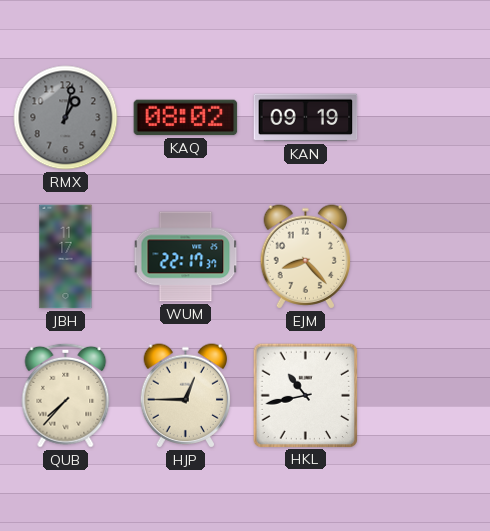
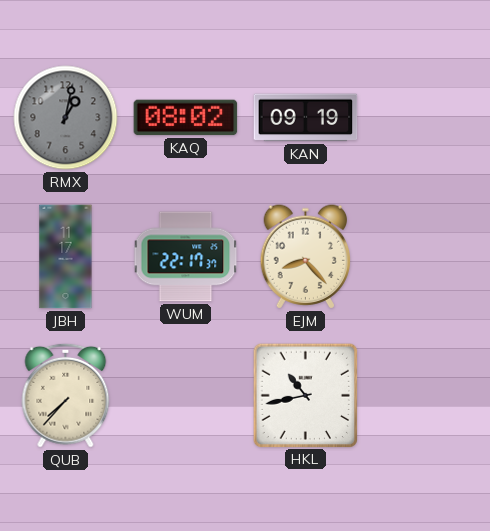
HJP: 12:45 -> none (186, 396)
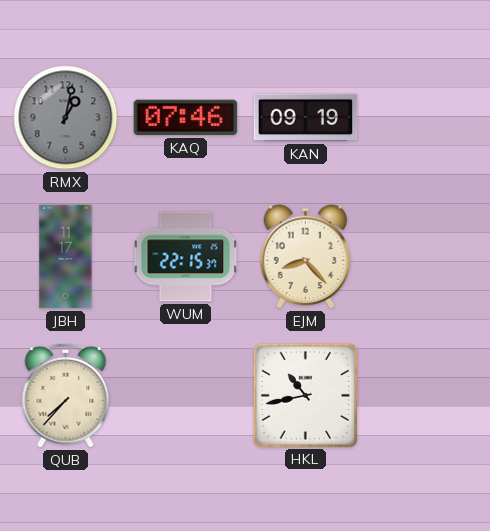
KAQ: 08:02 -> 07:46 (186, 118)
WUM: 22:17 -> 22:15 (186, 257)
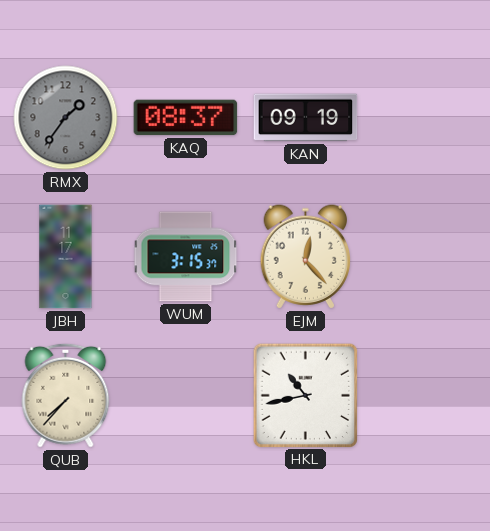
RMX: 1:02 -> 1:36 (66, 118)
KAQ: 07:46 -> 08:37 (186, 118)
WUM: 22:15 -> 3:15 (186, 257)
EJM: 8:23 -> 12:23 (306, 257)
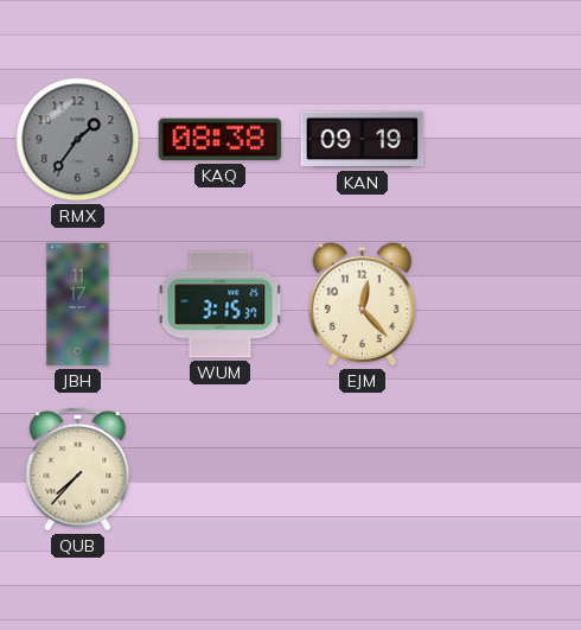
KAQ: 08:37 -> 08:38 (221, 140)
HKL: 10:43 -> none (305, 395)
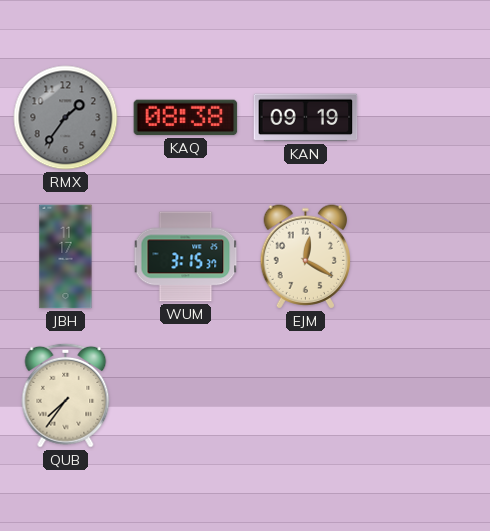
EJM: 12:23 -> 12:20 (306, 257)
QUB: 7:37 -> 7:36 (66, 395)
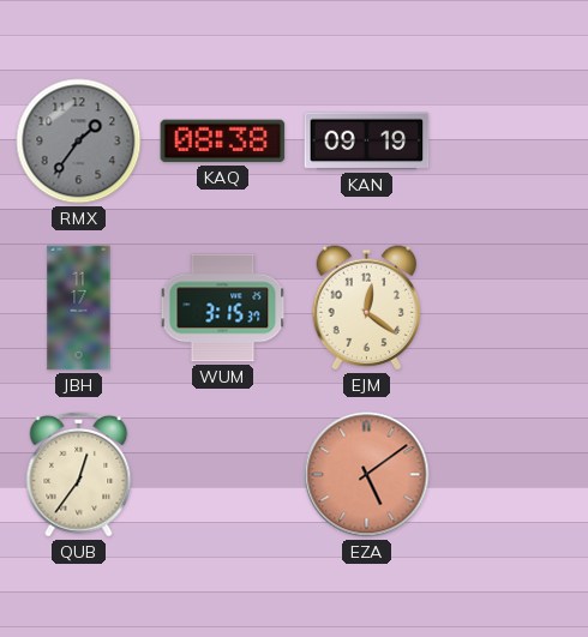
EJM: 12:20 -> 12:21 (367, 308)
QUB: 7:36 -> 12:36 (79, 474)
EZA: none -> 5:09 (367, 475)
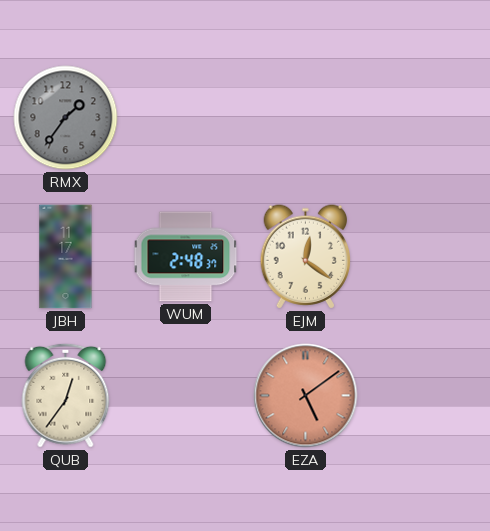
KAQ: 08:38 -> none (223, 142)
KAN: 09:19 -> none (367, 142)
WUM: 3:15 -> 2:48 (186, 257)
